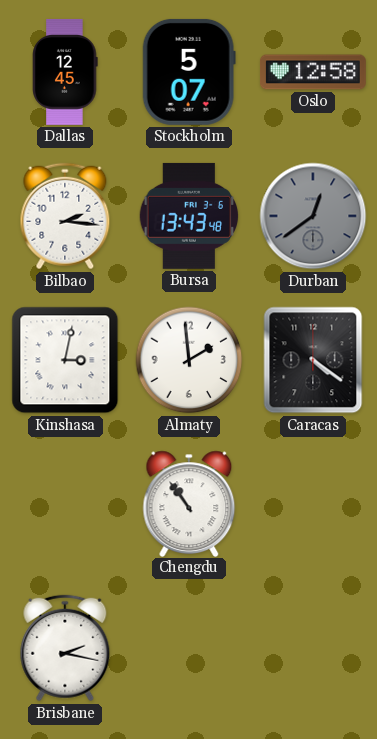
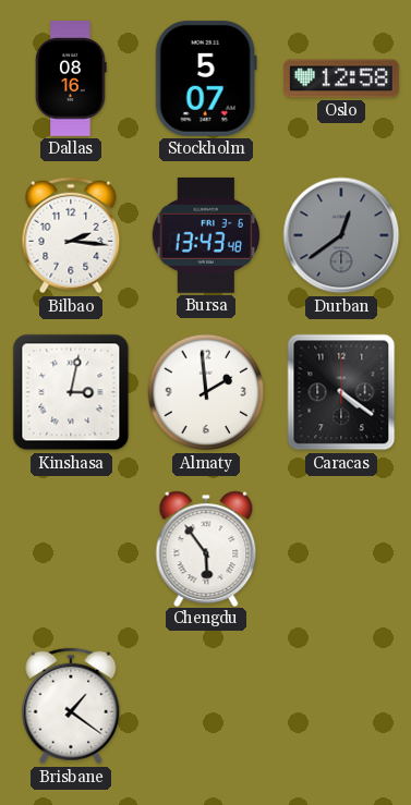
Dallas: 12:45 -> 08:16 (71, 78)
Chengdu: 10:54 -> 5:54 (206, 548)
Brisbane: 2:17 -> 1:21 (71, 706)
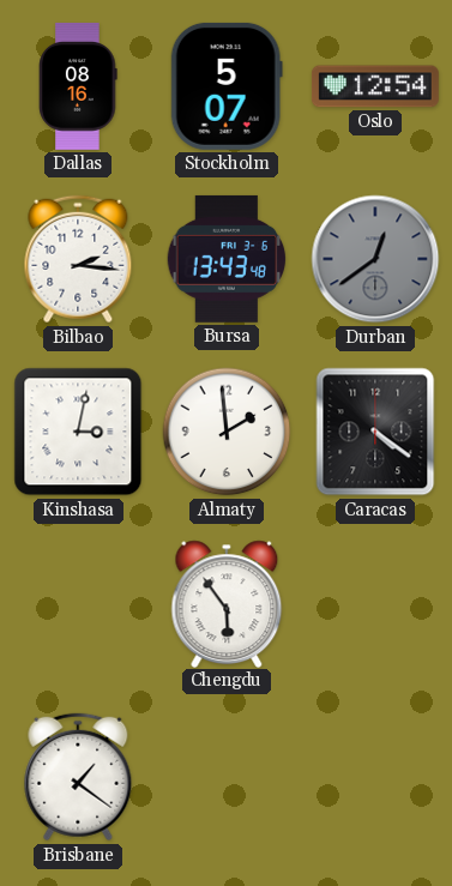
Oslo: 12:58 -> 12:54 (375, 86)
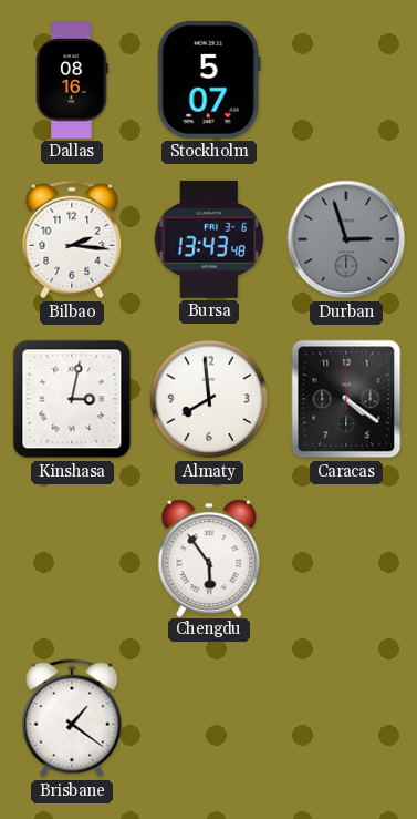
Oslo: 12:54 -> none (375, 86)
Durban: 12:39 -> 2:57 (346, 239)
Almaty: 1:59 -> 7:59 (209, 399)
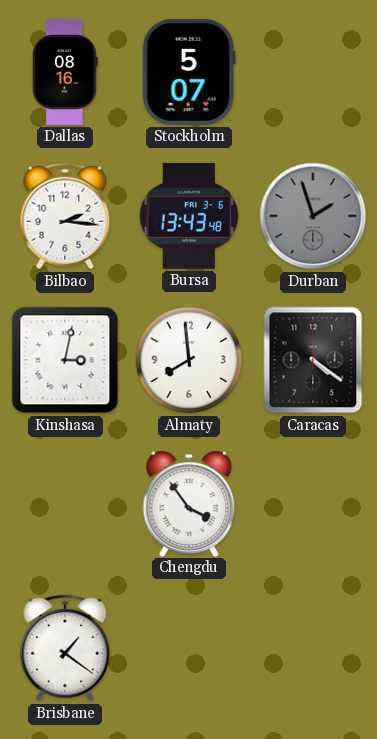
Durban: 2:57 -> 1:57 (313, 216)
Chengdu: 5:54 -> 3:54 (189, 503)
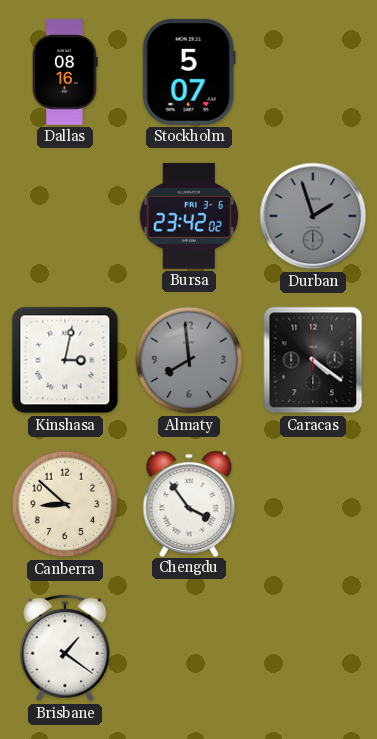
Bilbao: 2:16 -> none (65, 216)
Bursa: 13:43 -> 23:42 (189, 216)
Almaty dial: white -> grey (189, 360)
Canberra: none -> 8:52 (65, 504)
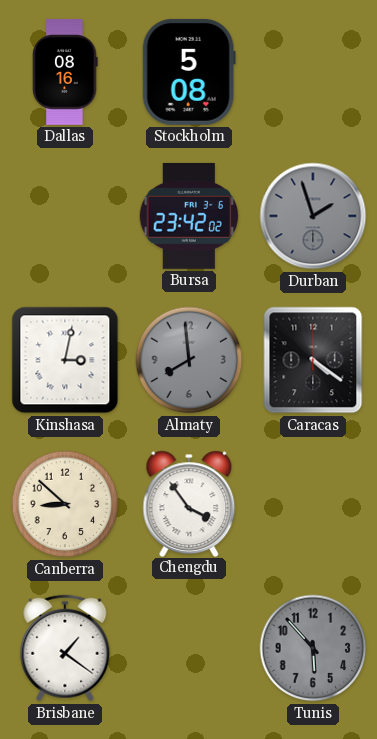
Stockholm: 5:07 -> 5:08 (189, 72)
Tunis: none -> 5:53 (313, 648)
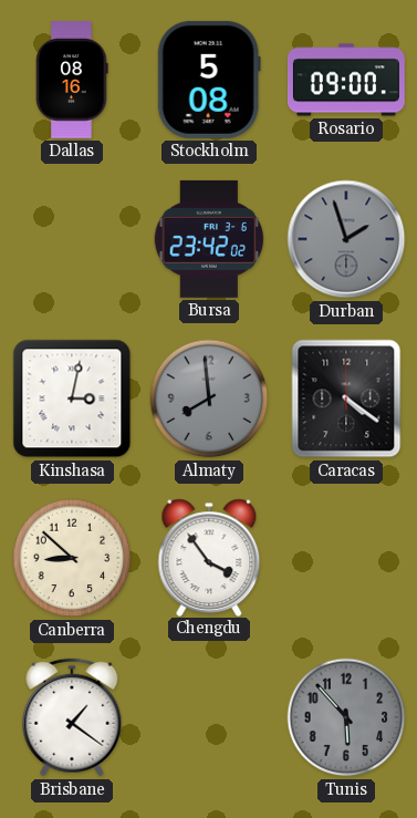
Rosario: none -> 09:00 (346, 80)
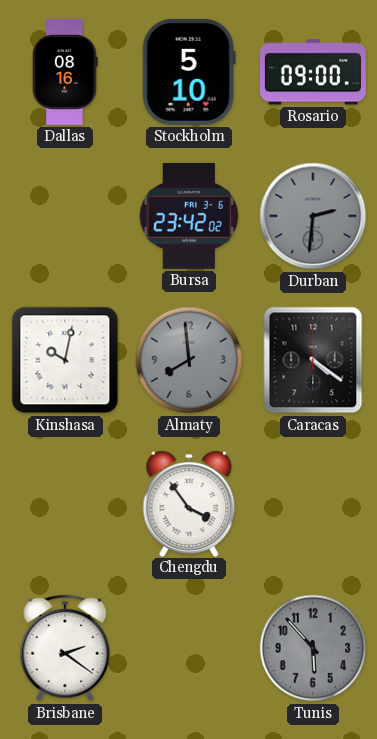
Stockholm: 5:08 -> 5:10 (189, 72)
Durban: 1:57 -> 2:31 (313, 216)
Kinshasa: 3:02 -> 10:02 (65, 360)
Canberra: 8:52 -> none (72, 558)
Brisbane: 1:21 -> 2:21 (65, 648)
